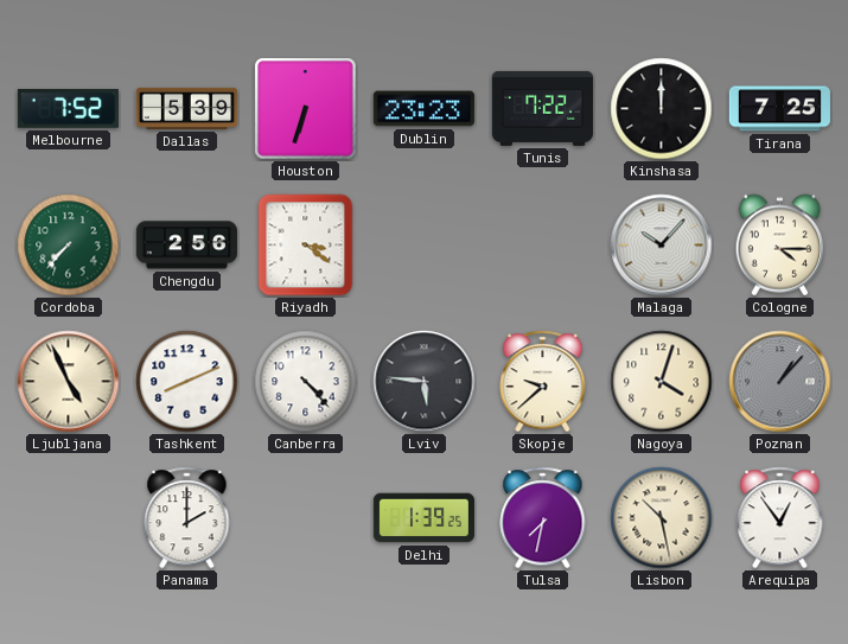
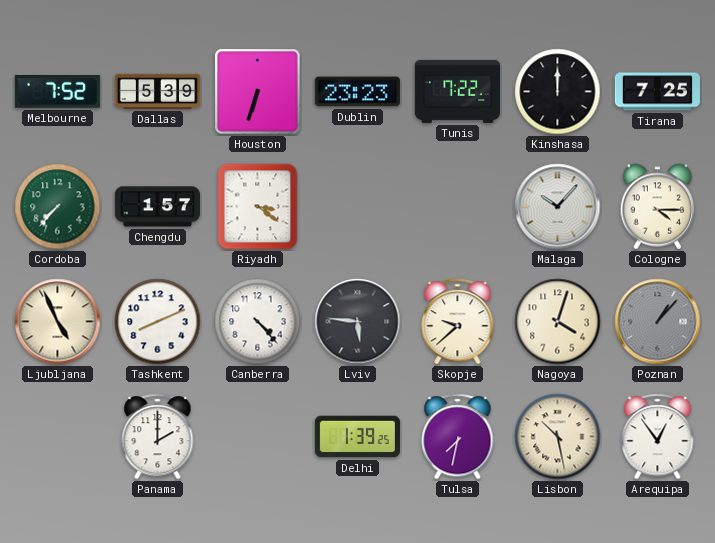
Chengdu: 2:56 -> 1:57 (157, 207)
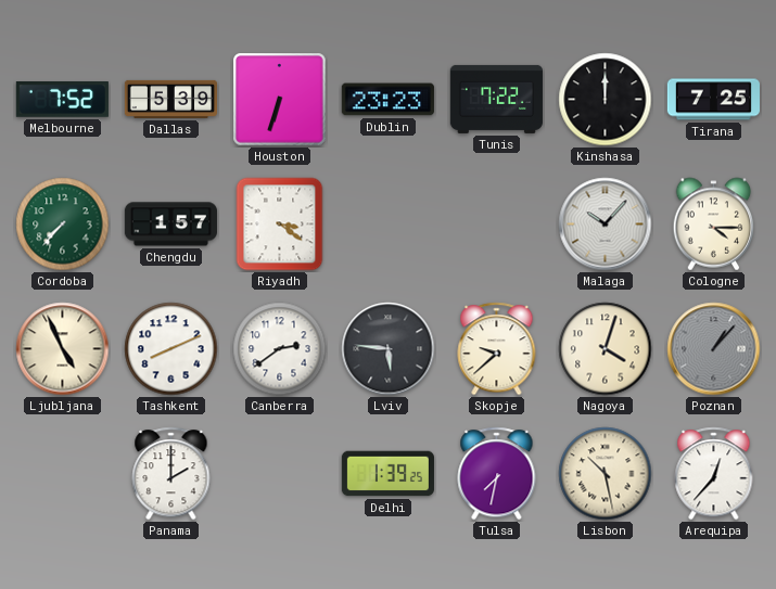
Canberra: 4:23 -> 2:39 (280, 349)
Arequipa: 12:54 -> 12:37 (714, 474)
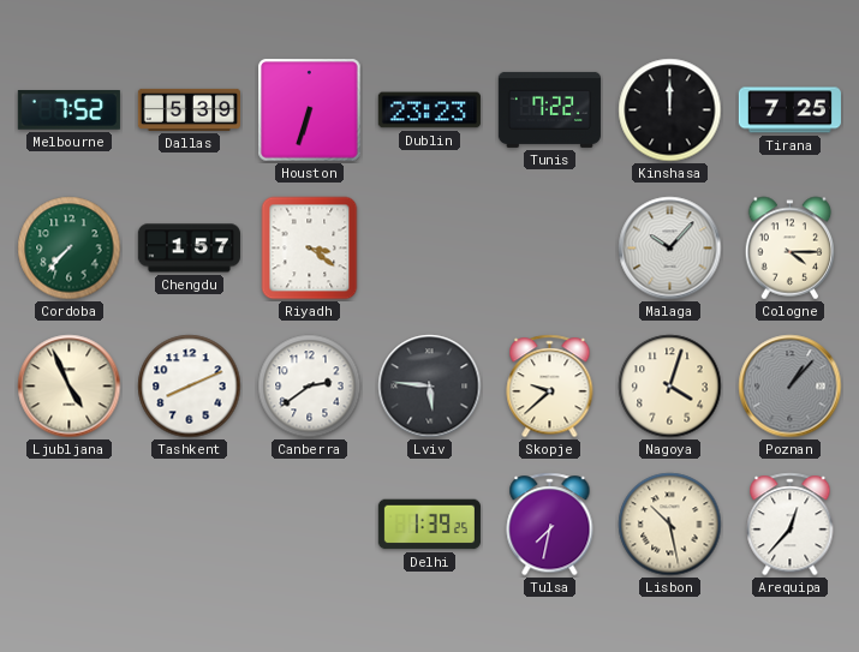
Panama: 2:00 -> none (171, 474)
